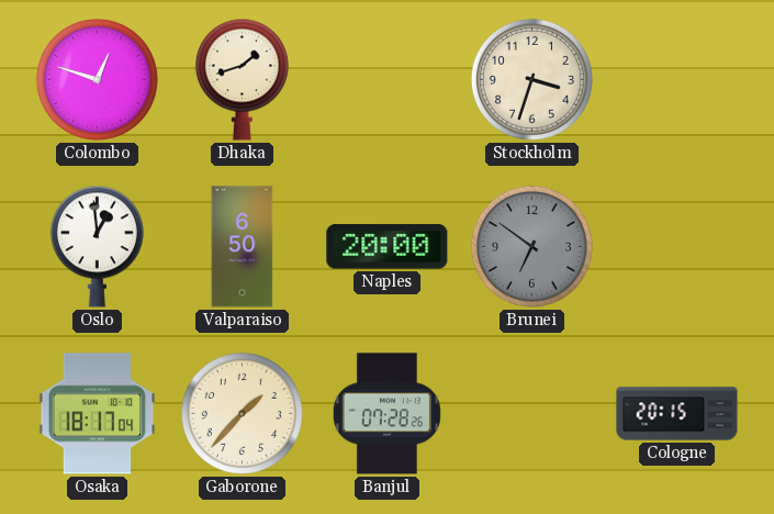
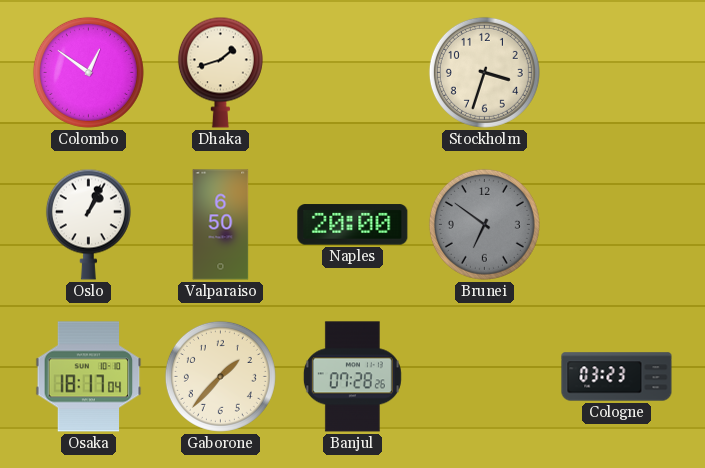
Colombo: 12:48 -> 12:51 (88, 72)
Oslo: 12:59 -> 1:04 (88, 224)
Cologne: 20:15 -> 03:23 (617, 377)
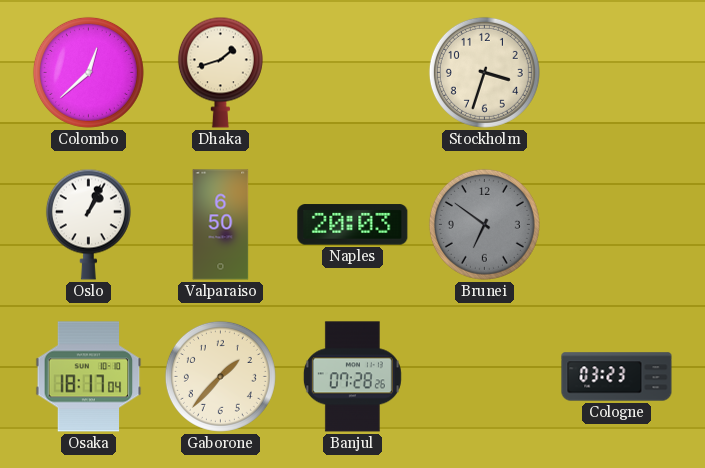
Colombo: 12:51 -> 12:38 (88, 72)
Naples: 20:00 -> 20:03 (353, 225)
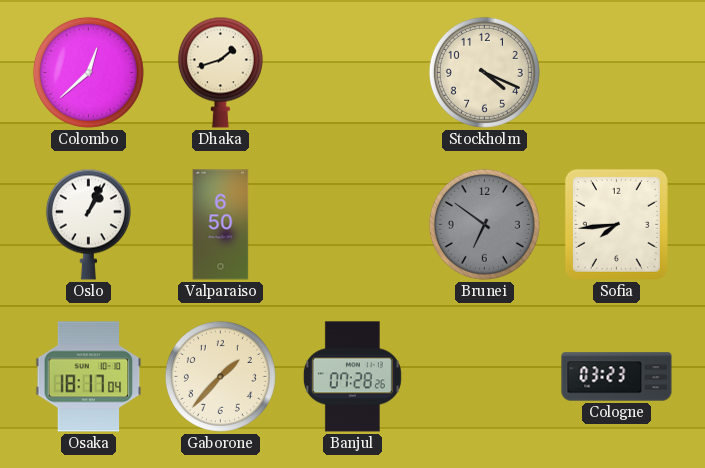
Stockholm: 3:33 -> 4:19 (484, 72)
Naples: 20:03 -> none (353, 225)
Sofia: none -> 7:44 (616, 224)
